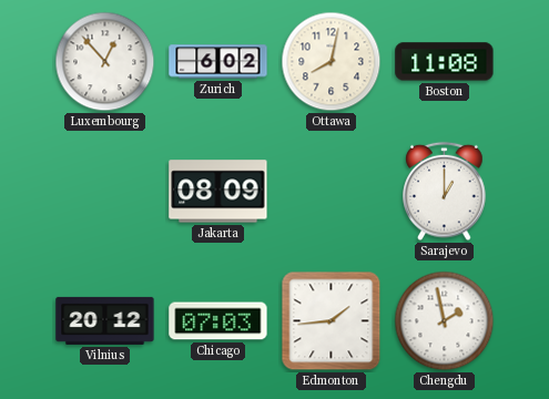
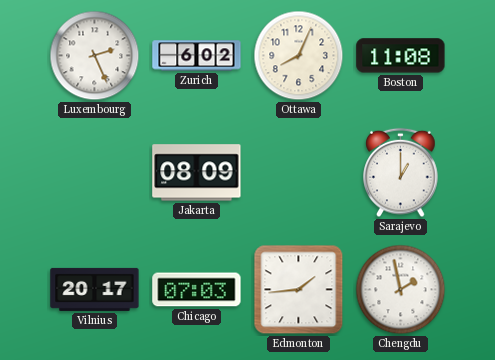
Luxembourg: 12:53 -> 2:26 (95, 56)
Ottawa: 8:02 -> 8:04 (299, 56)
Vilnius: 20:12 -> 20:17 (95, 289)
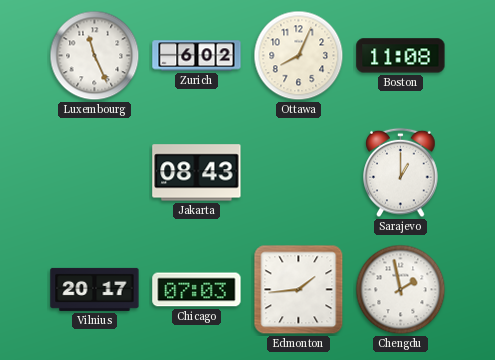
Luxembourg: 2:26 -> 11:26 (95, 56)
Jakarta: 08:09 -> 08:43 (197, 173)
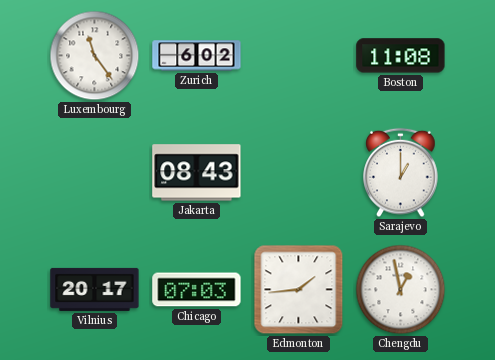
Luxembourg: 11:26 -> 11:24 (95, 56)
Ottawa: 8:04 -> none (299, 56)
Chengdu: 1:58 -> 12:58 (401, 290)
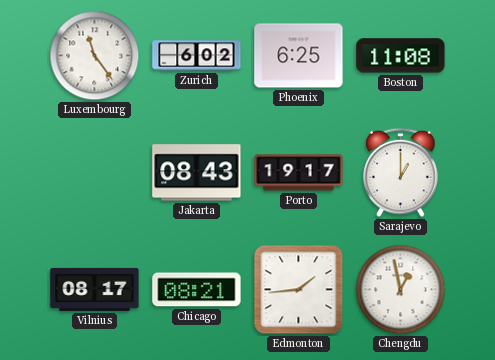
Phoenix: none -> 6:25 (299, 56)
Porto: none -> 19:17 (299, 173)
Vilnius: 20:17 -> 08:17 (95, 289)
Chicago: 07:03 -> 08:21 (197, 290)
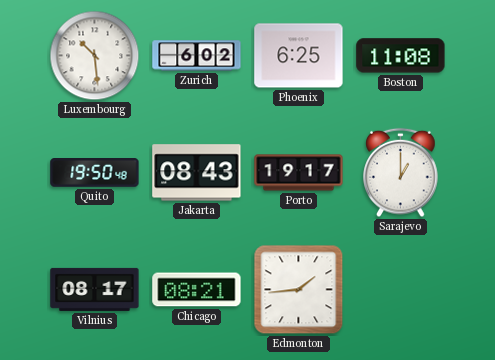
Luxembourg: 11:24 -> 10:29 (95, 56)
Quito: none -> 19:50 (95, 173)
Chengdu: 12:58 -> none (401, 290)
